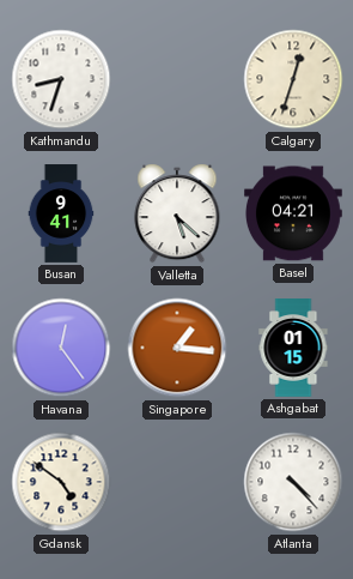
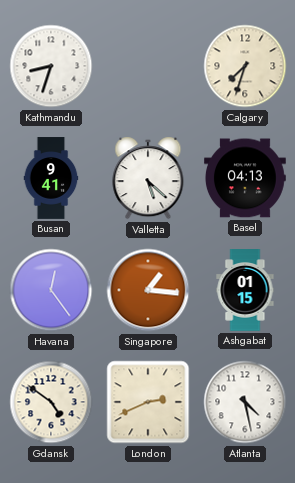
Calgary: 12:33 -> 7:33 (245, 66)
Basel: 04:21 -> 04:13 (246, 178)
London: none -> 2:41 (148, 402)
Atlanta: 4:23 -> 4:28 (245, 402)
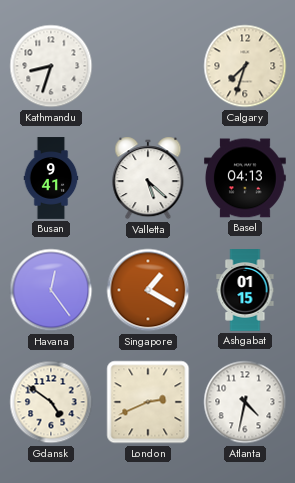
Singapore: 1:16 -> 1:20 (148, 290)
Atlanta: 4:28 -> 4:32 (245, 402)
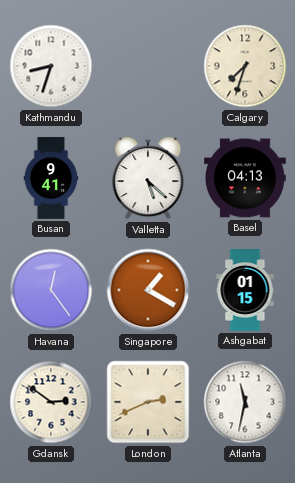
Gdansk: 4:51 -> 2:51 (51, 402)
Atlanta: 4:32 -> 11:32 (245, 402)
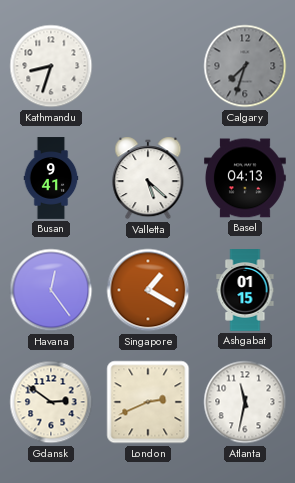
Calgary dial: cream -> grey (245, 66)
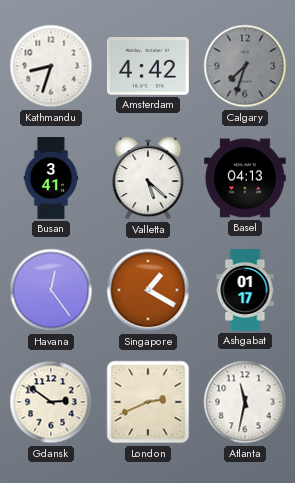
Amsterdam: none -> 4:42 (148, 66)
Busan: 9:41 -> 3:41 (51, 178)
Ashgabat: 01:15 -> 01:17 (245, 290)
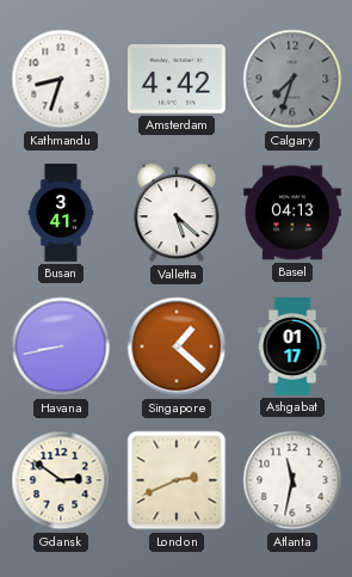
Havana: 12:24 -> 8:43 (61, 346)
Singapore: 1:20 -> 1:22 (177, 346)
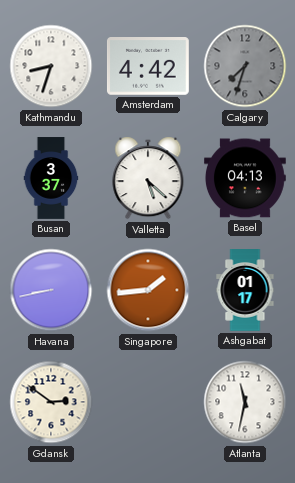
Busan: 3:41 -> 3:37 (51, 178)
Singapore: 1:22 -> 1:44 (148, 290)
London: 2:41 -> none (177, 480)
